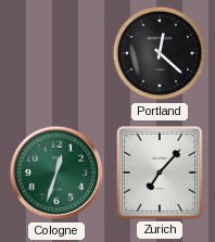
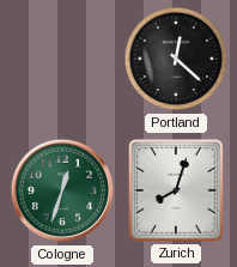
Zurich: 7:07 -> 8:03 (176, 192)
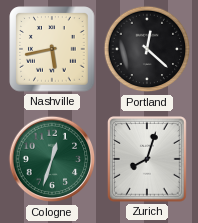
Nashville: none -> 5:43 (52, 49)
